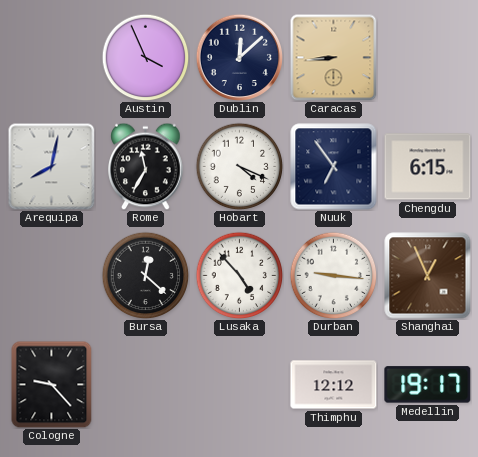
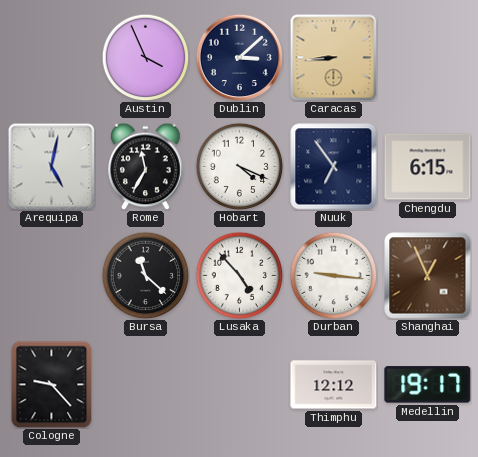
Dublin: 12:08 -> 3:08 (239, 57)
Arequipa: 8:02 -> 5:02 (51, 166)
Bursa: 12:22 -> 11:22 (145, 275)
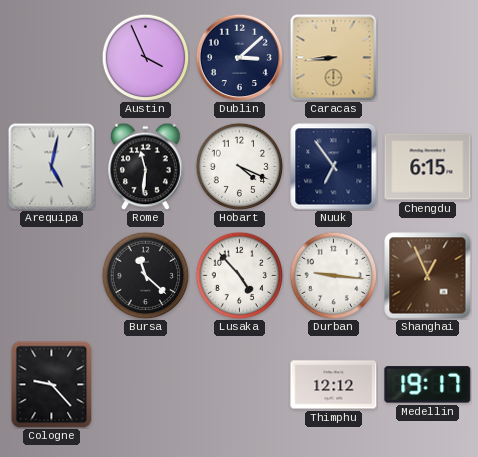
Rome: 11:35 -> 11:31 (146, 166)
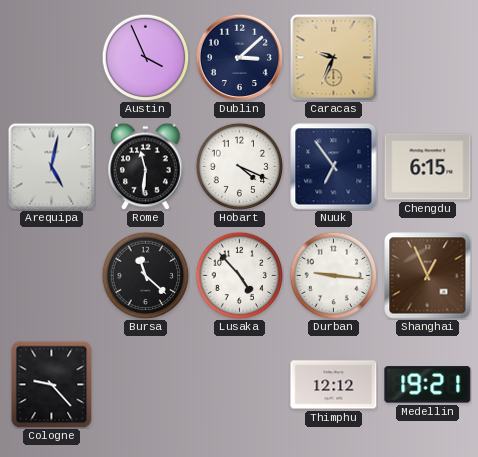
Caracas: 8:44 -> 9:34 (333, 57)
Medellin: 19:17 -> 19:21 (428, 385)
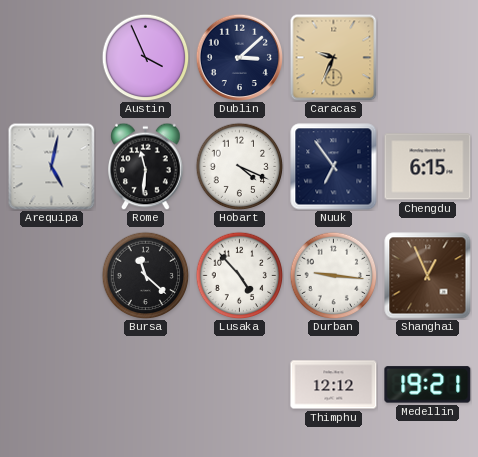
Cologne: 9:23 -> none (52, 384)
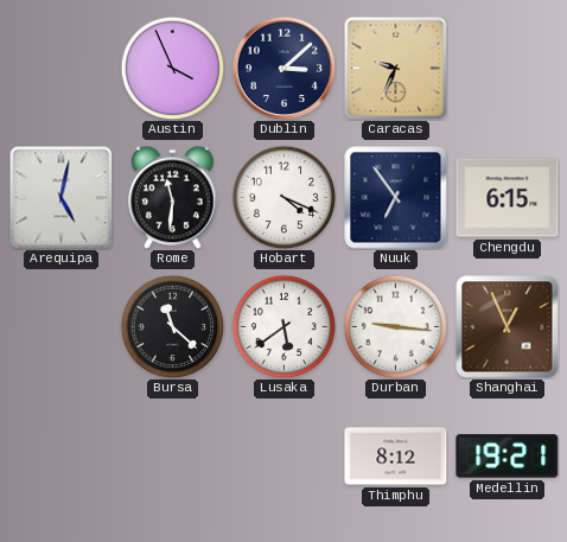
Lusaka: 4:53 -> 5:39 (283, 326)
Thimphu: 12:12 -> 8:12 (396, 457)
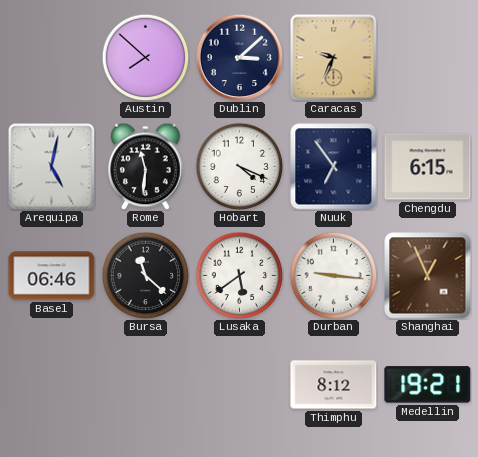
Austin: 3:56 -> 7:52 (145, 57)
Basel: none -> 06:46 (52, 276)
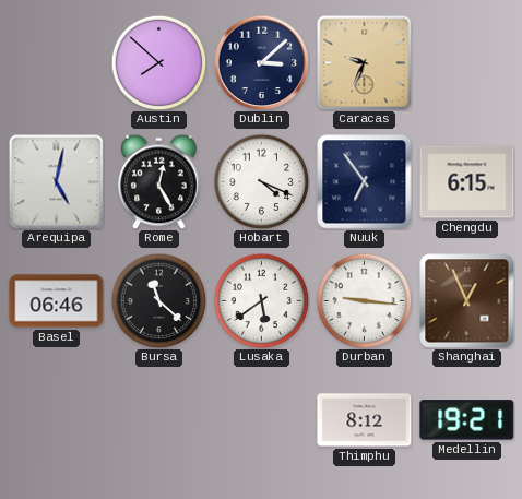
Rome: 11:31 -> 12:25 (159, 181)
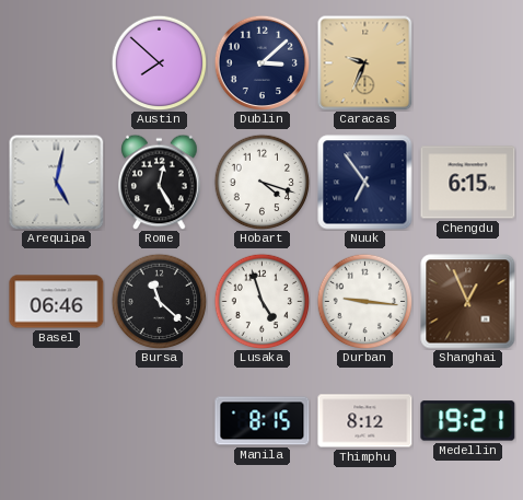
Hobart: 4:19 -> 4:18 (261, 182)
Lusaka: 5:39 -> 4:57 (261, 301)
Manila: none -> 8:15 (263, 421)
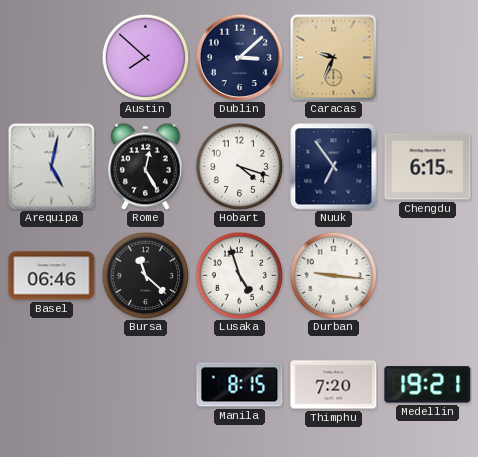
Shanghai: 12:56 -> none (468, 302)
Thimphu: 8:12 -> 7:20 (334, 385)
